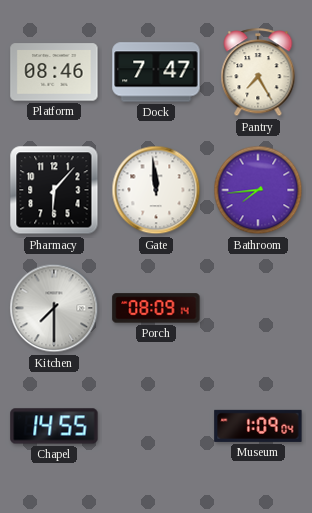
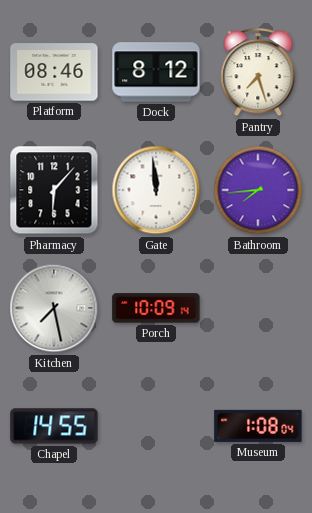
Dock: 7:47 -> 8:12 (156, 72)
Pantry: 7:25 -> 7:27 (258, 73)
Kitchen: 7:30 -> 7:28 (54, 308)
Porch: 08:09 -> 10:09 (156, 308)
Museum: 1:09 -> 1:08 (258, 426)
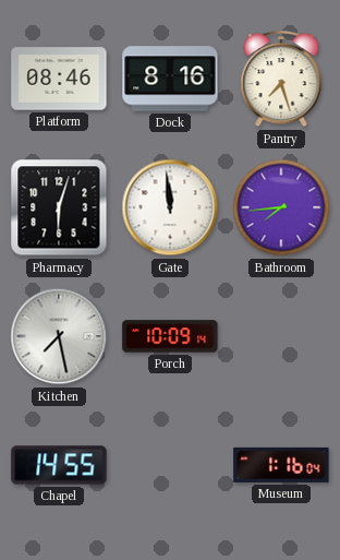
Dock: 8:12 -> 8:16 (170, 79)
Pharmacy: 6:07 -> 6:03 (59, 207)
Museum: 1:08 -> 1:16 (281, 465)
